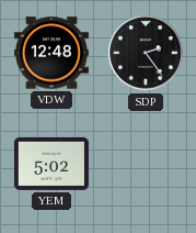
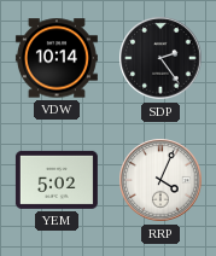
VDW: 12:48 -> 10:14 (57, 58)
RRP: none -> 4:04 (160, 180)
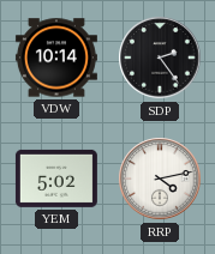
RRP: 4:04 -> 4:13 (160, 179)
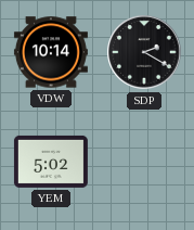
SDP: 2:24 -> 2:20 (144, 52)
RRP: 4:13 -> none (160, 179)
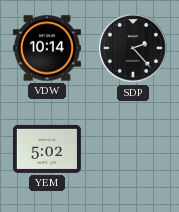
SDP: 2:20 -> 2:23 (133, 48)
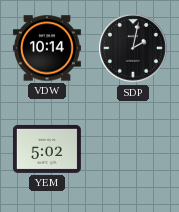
SDP: 2:23 -> 2:02 (133, 48)
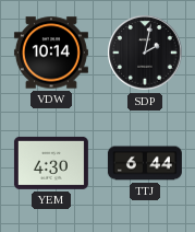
YEM: 5:02 -> 4:30 (51, 163)
TTJ: none -> 6:44 (145, 163)
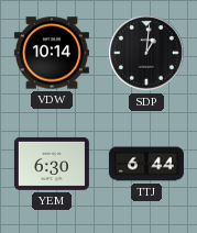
SDP: 2:02 -> 1:01 (146, 53)
YEM: 4:30 -> 6:30 (52, 164)
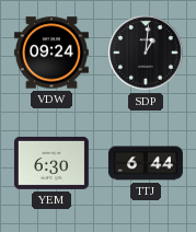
VDW: 10:14 -> 09:24 (51, 53)
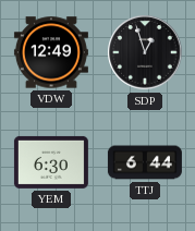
VDW: 09:24 -> 12:49 (51, 52)
SDP: 1:01 -> 12:57 (145, 52)
